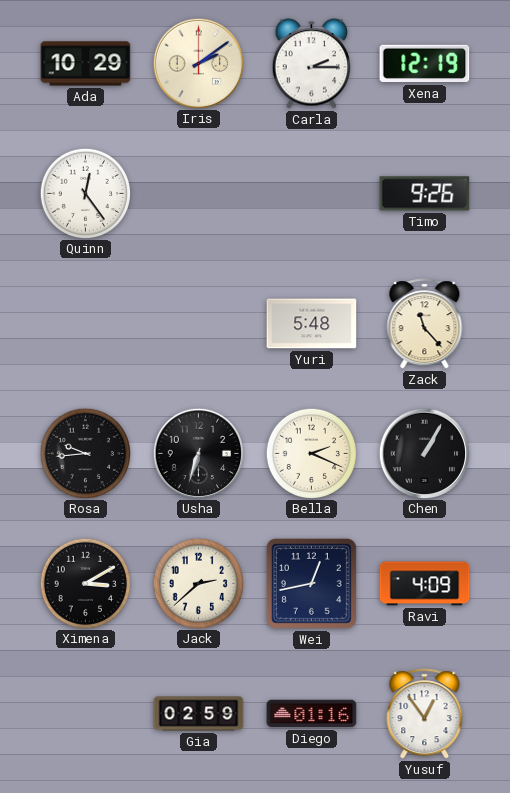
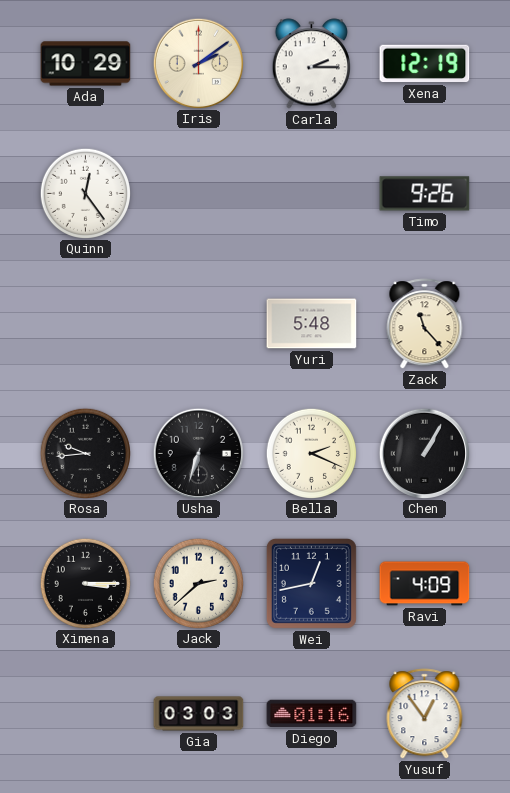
Ximena: 3:10 -> 3:15 (85, 583)
Gia: 02:59 -> 03:03 (199, 714)
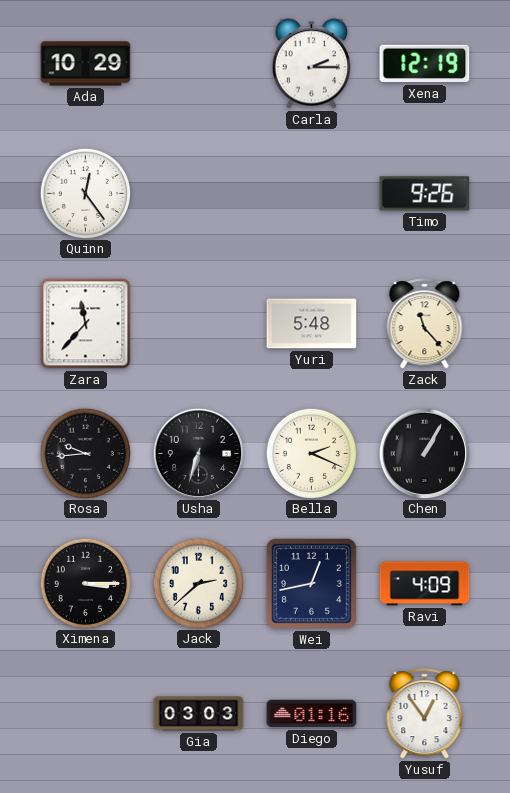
Iris: 2:09 -> none (198, 63)
Zara: none -> 11:37 (86, 324)
